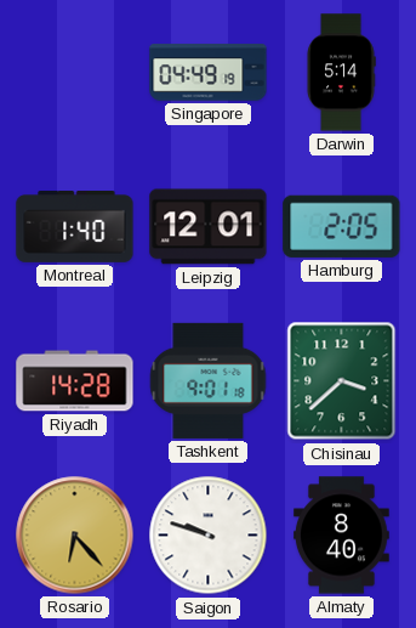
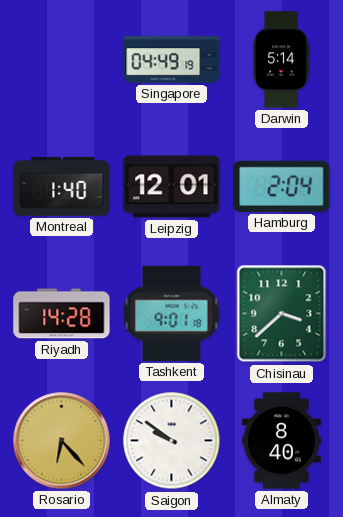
Hamburg: 2:05 -> 2:04 (282, 186)
Saigon: 9:48 -> 9:51 (172, 441)
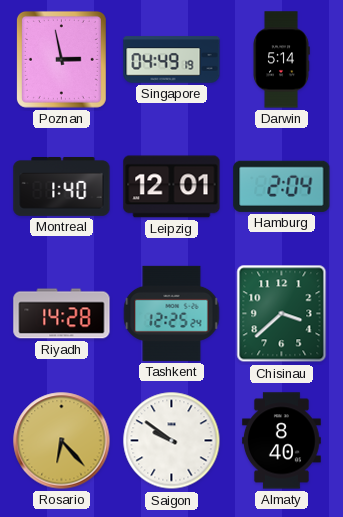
Poznan: none -> 2:58 (61, 59)
Tashkent: 9:01 -> 12:25 (172, 313)
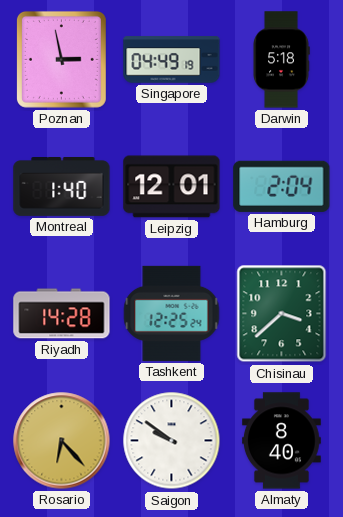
Darwin: 5:14 -> 5:18 (281, 60)
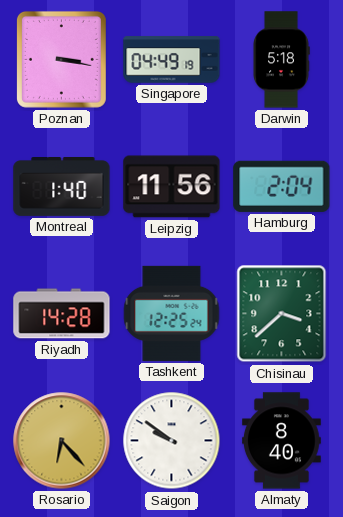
Poznan: 2:58 -> 3:17 (61, 59)
Leipzig: 12:01 -> 11:56 (172, 187)
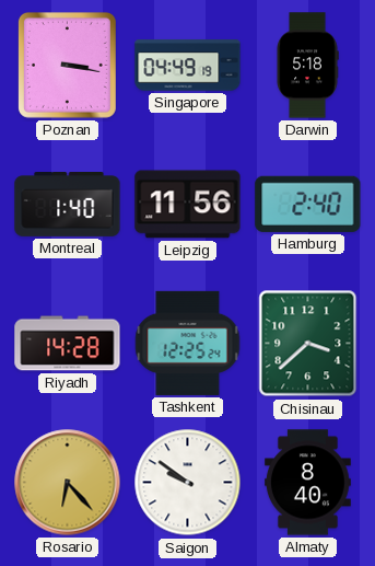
Hamburg: 2:04 -> 2:40 (308, 204)
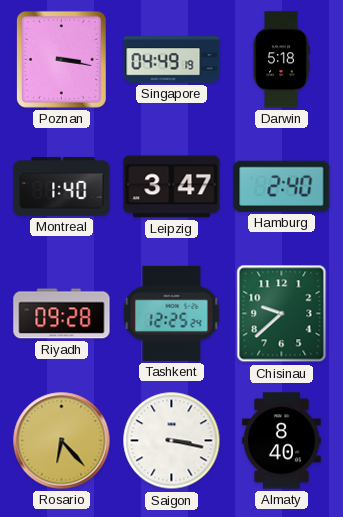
Leipzig: 11:56 -> 3:47 (172, 187)
Riyadh: 14:28 -> 09:28 (62, 314)
Chisinau: 3:38 -> 9:38 (282, 314)
Saigon: 9:51 -> 3:17 (172, 441)
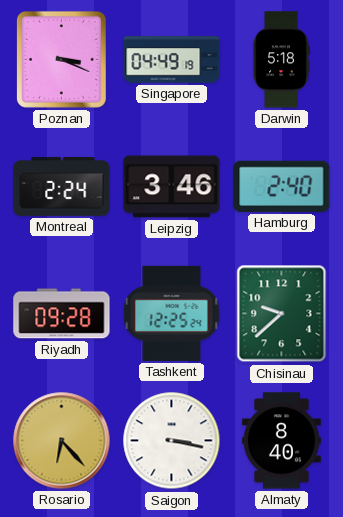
Poznan: 3:17 -> 3:19 (61, 59)
Montreal: 1:40 -> 2:24 (62, 187)
Leipzig: 3:47 -> 3:46 (172, 187)
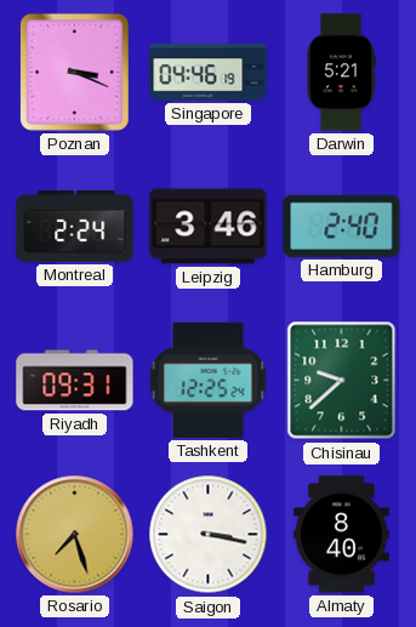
Singapore: 04:49 -> 04:46 (209, 73)
Darwin: 5:18 -> 5:21 (341, 73)
Riyadh: 09:28 -> 09:31 (75, 381)
Rosario: 6:23 -> 7:27 (75, 535)
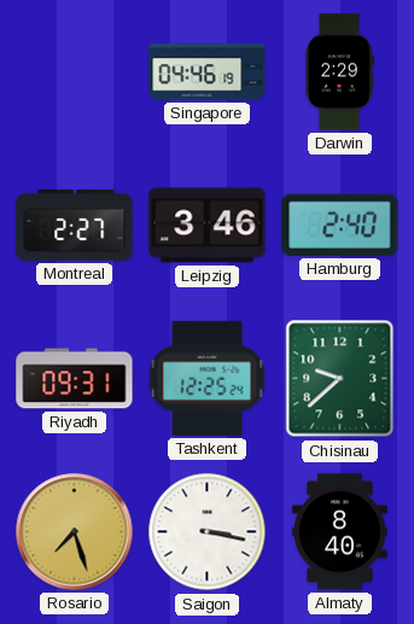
Poznan: 3:19 -> none (74, 72)
Darwin: 5:21 -> 2:29 (339, 72)
Montreal: 2:24 -> 2:27 (75, 226)
